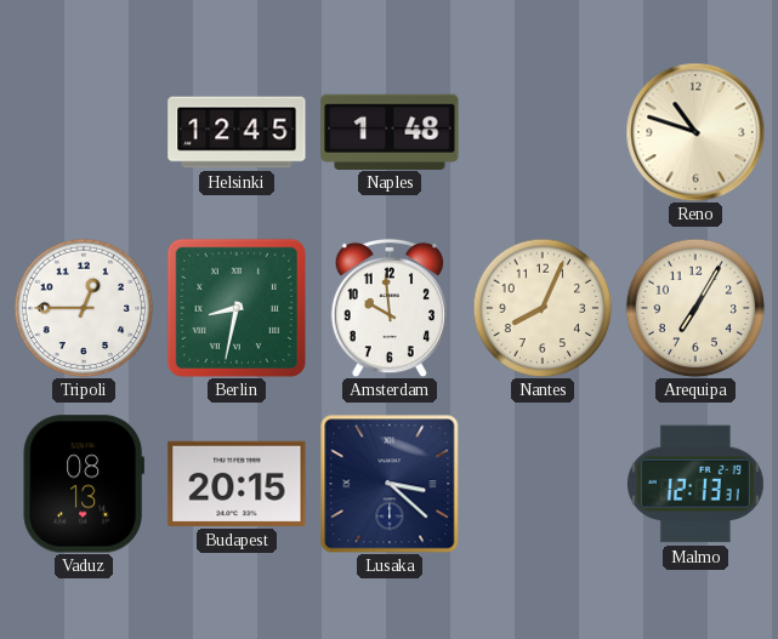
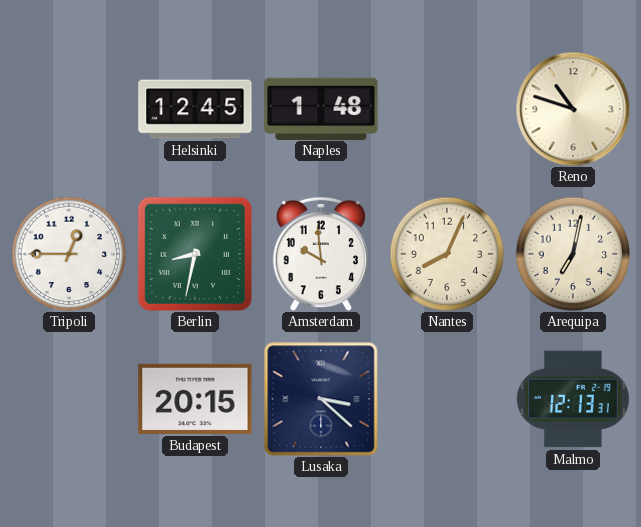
Arequipa: 7:05 -> 7:02 (573, 254)
Vaduz: 08:13 -> none (84, 484)
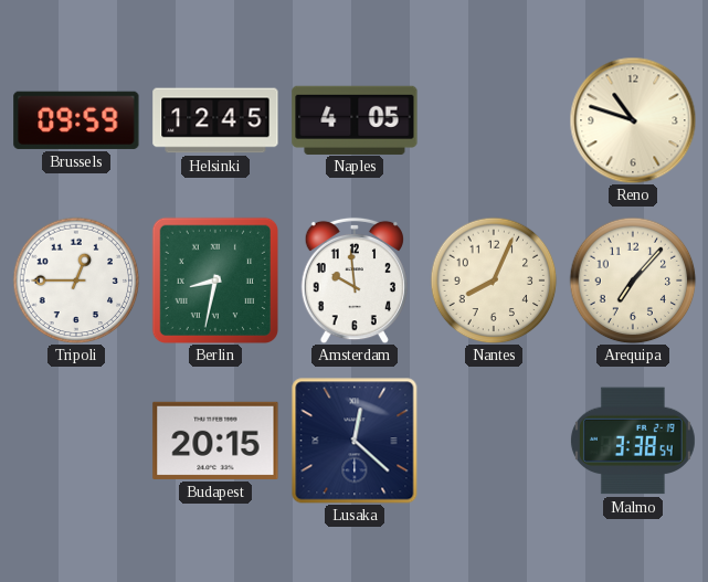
Brussels: none -> 09:59 (76, 120)
Naples: 1:48 -> 4:05 (355, 119)
Arequipa: 7:02 -> 7:07 (633, 281)
Lusaka: 3:22 -> 12:22 (355, 441)
Malmo: 12:13 -> 3:38 (633, 441)
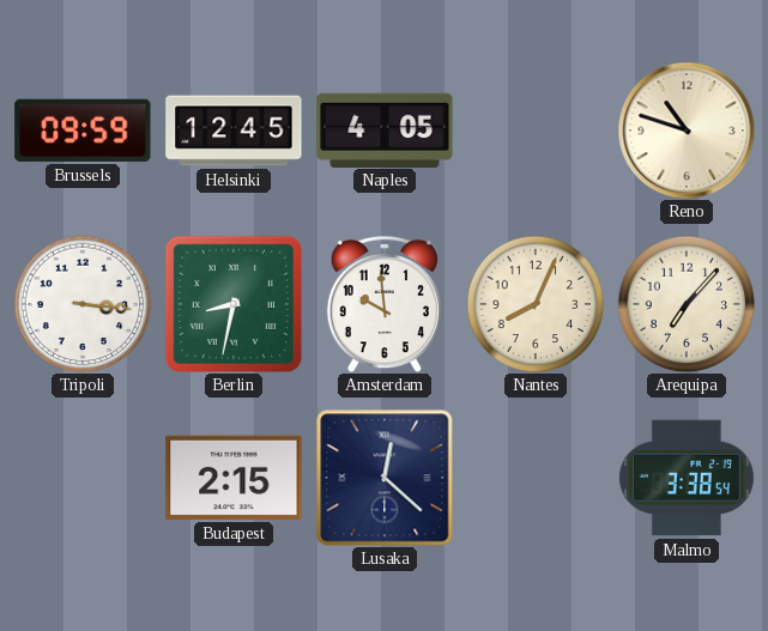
Tripoli: 12:45 -> 3:16 (83, 304)
Budapest: 20:15 -> 2:15 (234, 478)
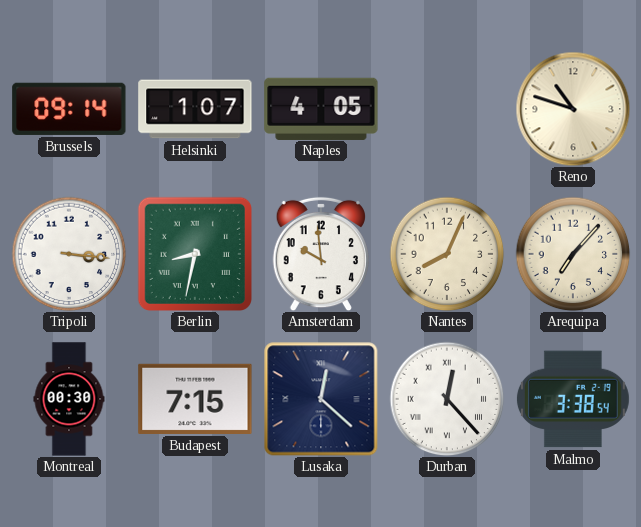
Brussels: 09:59 -> 09:14 (69, 109)
Helsinki: 12:45 -> 1:07 (195, 109)
Montreal: none -> 00:30 (69, 399)
Budapest: 2:15 -> 7:15 (195, 399)
Durban: none -> 12:23 (447, 399)
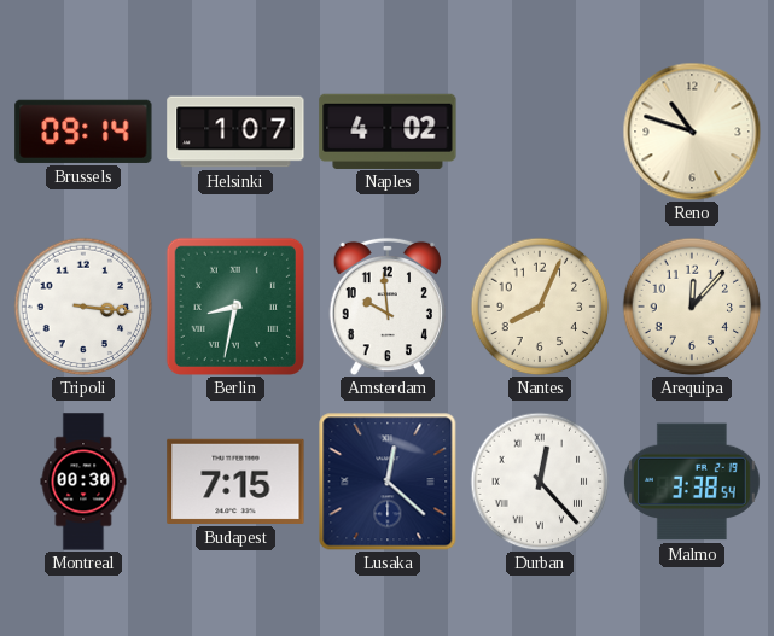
Naples: 4:05 -> 4:02 (388, 130)
Arequipa: 7:07 -> 12:07 (692, 307)
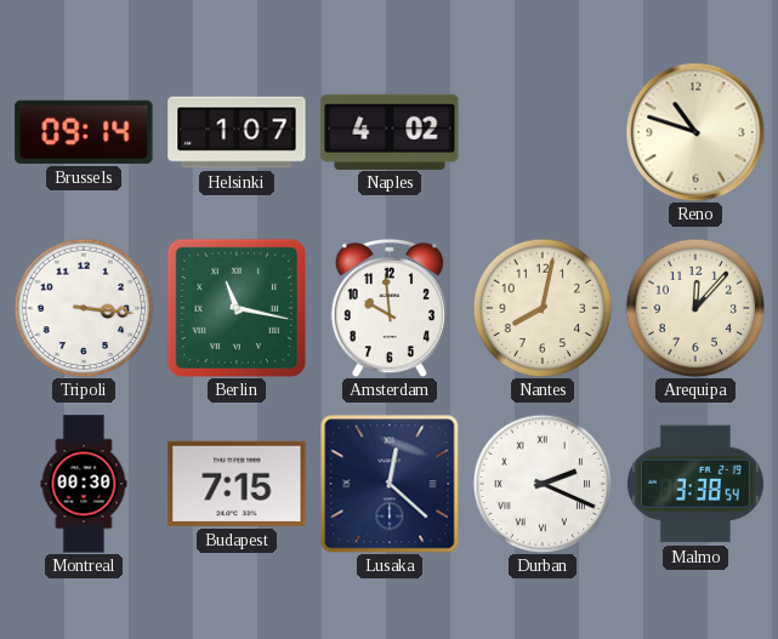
Berlin: 8:32 -> 11:17 (235, 307)
Nantes: 8:04 -> 8:02 (543, 308)
Durban: 12:23 -> 2:19 (543, 484)
